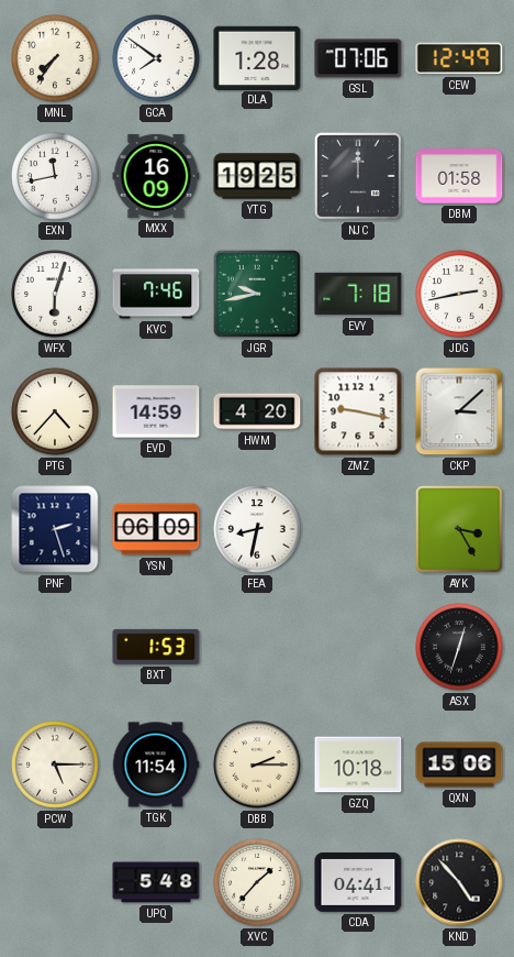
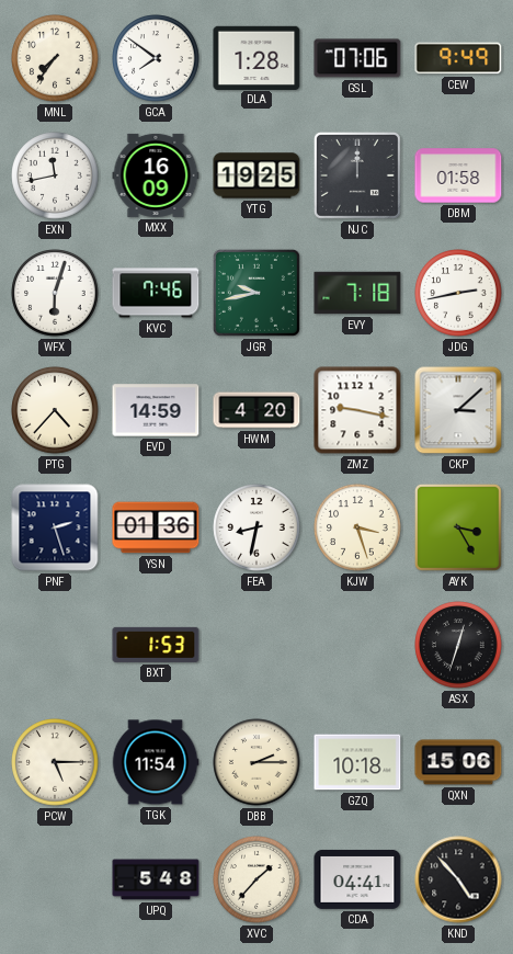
CEW: 12:49 -> 9:49 (458, 58)
YSN: 06:09 -> 01:36 (156, 527)
KJW: none -> 3:27 (357, 527)
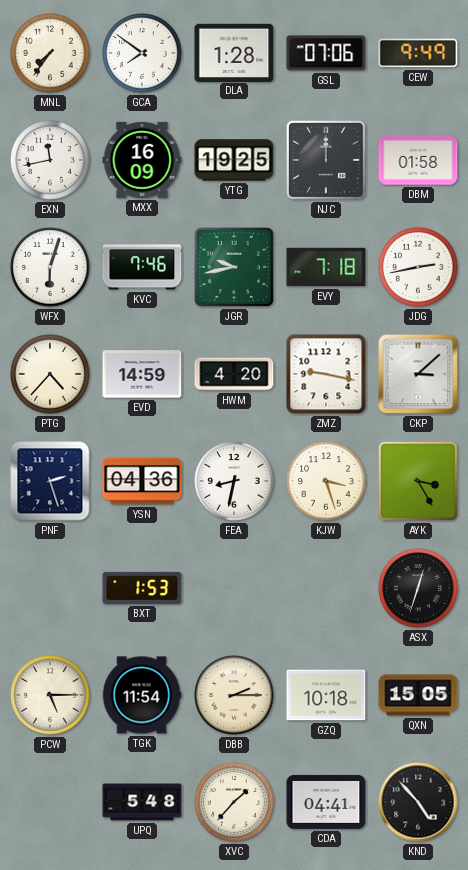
YSN: 01:36 -> 04:36 (142, 481)
QXN: 15:06 -> 15:05 (418, 695)
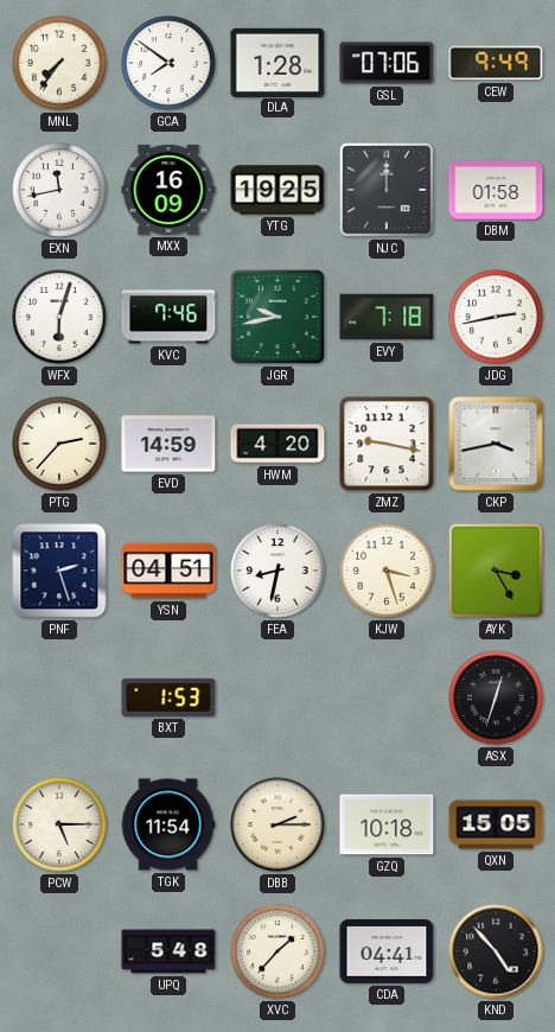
PTG: 4:37 -> 2:37 (59, 444)
CKP: 3:08 -> 3:43 (496, 444)
YSN: 04:36 -> 04:51 (168, 571)
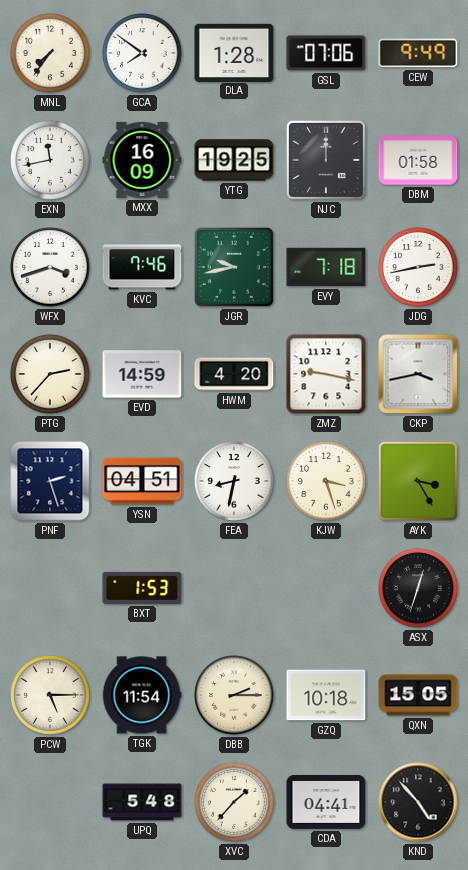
WFX: 6:03 -> 3:42 (50, 267)
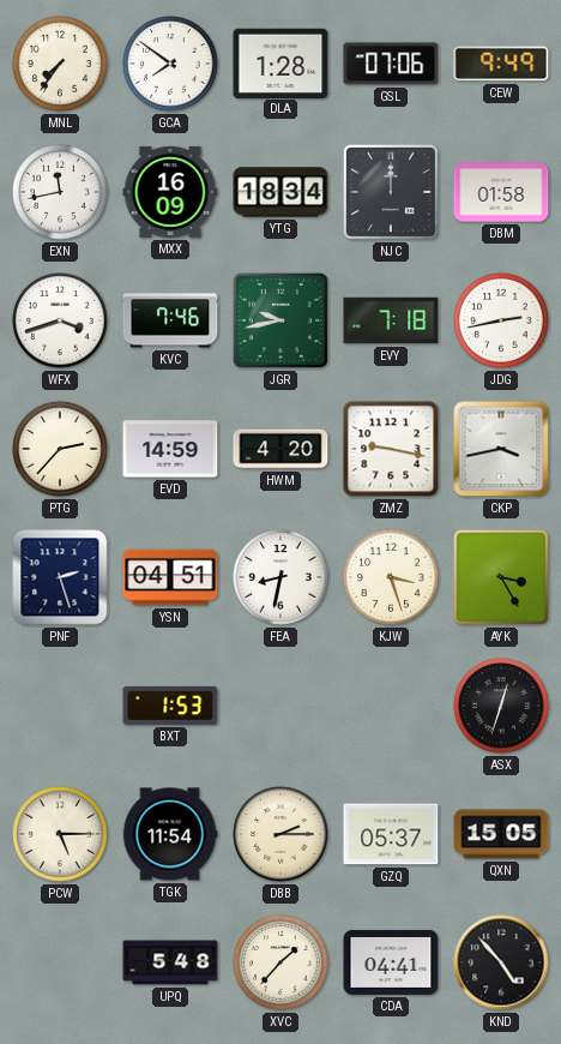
YTG: 19:25 -> 18:34 (280, 192)
GZQ: 10:18 -> 05:37 (391, 834)
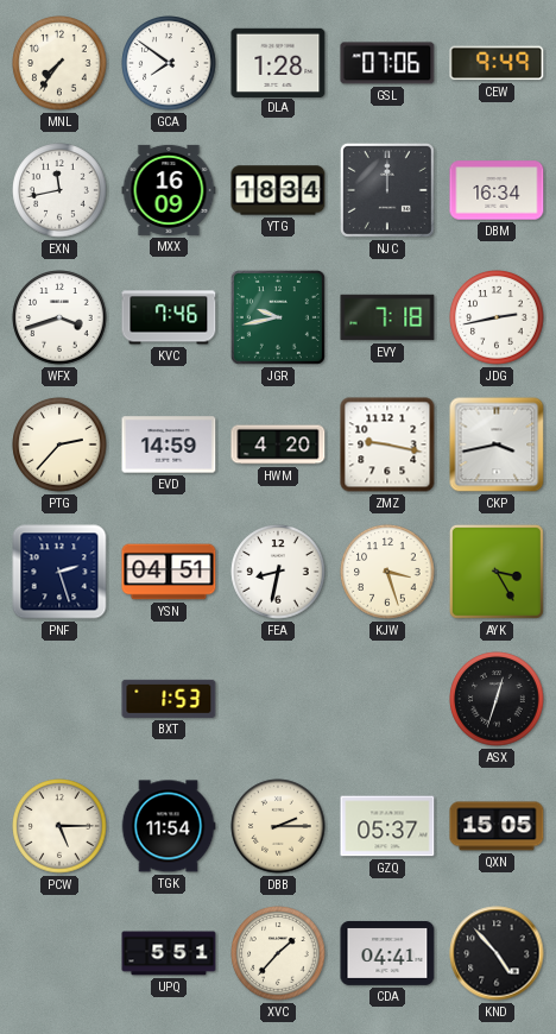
DBM: 01:58 -> 16:34 (497, 190)
UPQ: 5:48 -> 5:51 (169, 953)
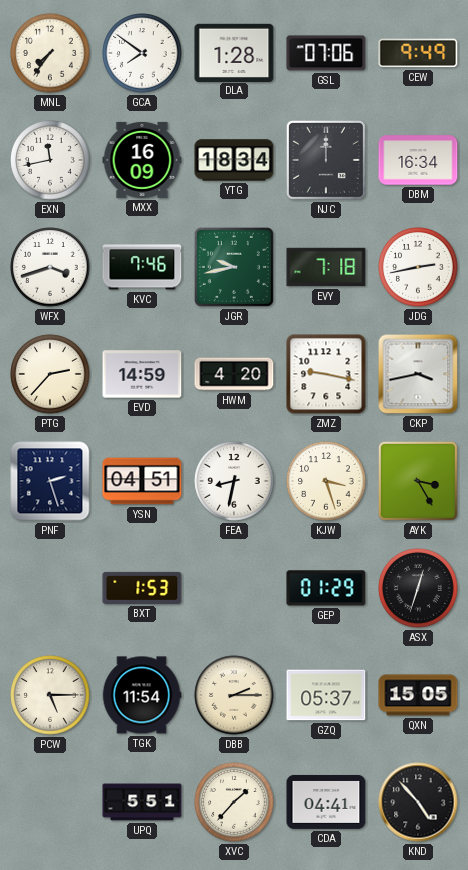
GEP: none -> 01:29 (326, 588)
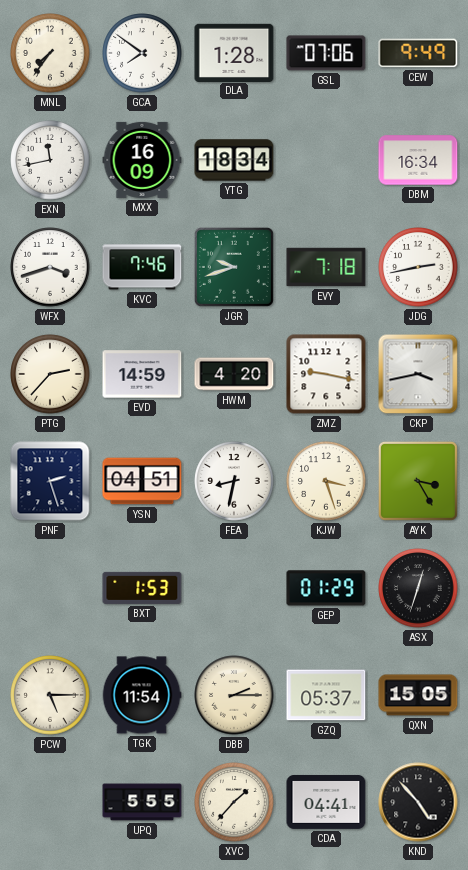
NJC: 12:00 -> none (326, 160)
JGR: 9:43 -> 9:42 (234, 267)
UPQ: 5:51 -> 5:55 (142, 802)
